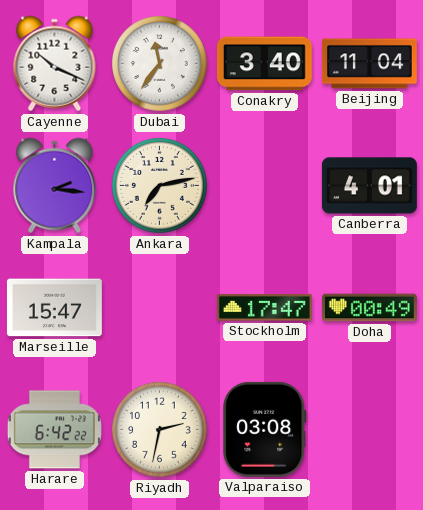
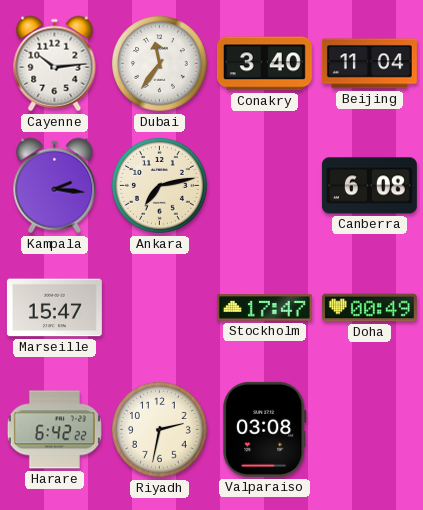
Cayenne: 10:19 -> 10:14 (55, 64)
Canberra: 4:01 -> 6:08 (369, 186)
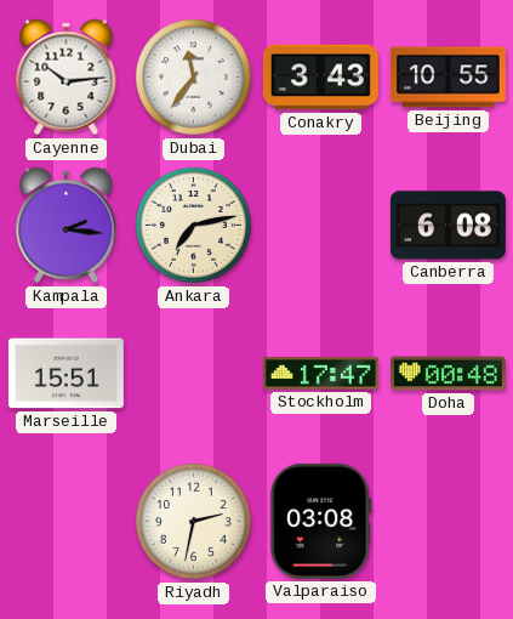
Conakry: 3:40 -> 3:43 (320, 78)
Beijing: 11:04 -> 10:55 (448, 78)
Marseille: 15:47 -> 15:51 (65, 374)
Doha: 00:49 -> 00:48 (448, 374)
Harare: 6:42 -> none (54, 430)
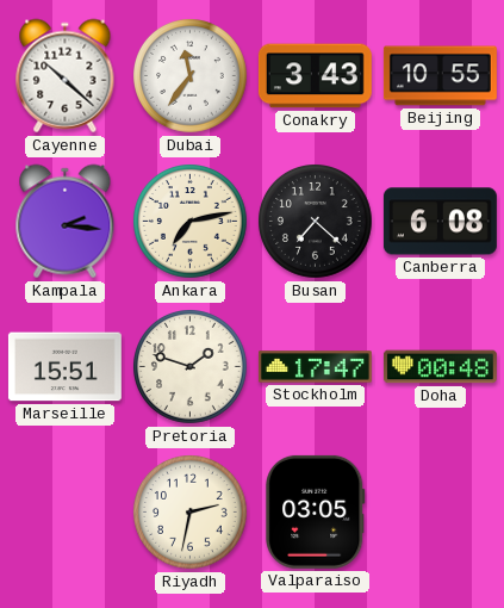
Cayenne: 10:14 -> 10:22 (66, 76)
Busan: none -> 7:22 (316, 222)
Pretoria: none -> 1:48 (191, 367)
Valparaiso: 03:08 -> 03:05 (316, 511)
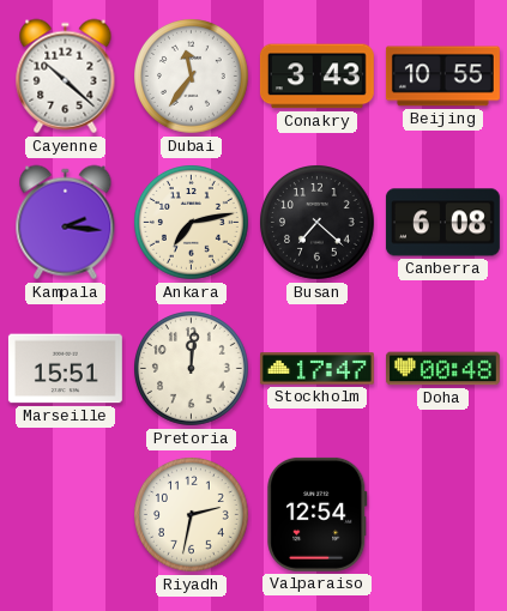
Pretoria: 1:48 -> 12:01 (192, 369)
Valparaiso: 03:05 -> 12:54 (318, 514)
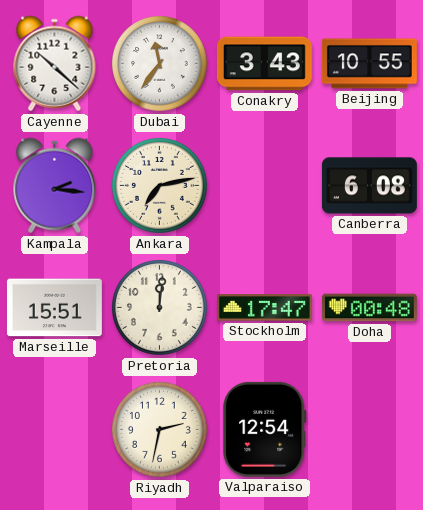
Busan: 7:22 -> none (318, 223)
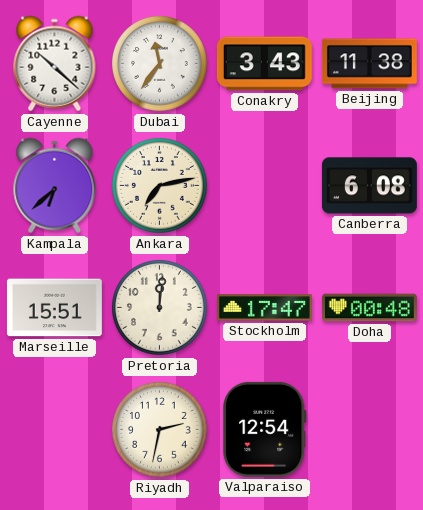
Beijing: 10:55 -> 11:38 (369, 64)
Kampala: 2:16 -> 6:38 (55, 186)
